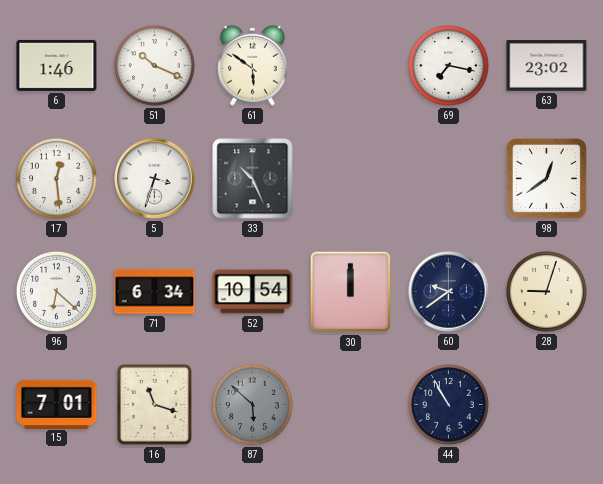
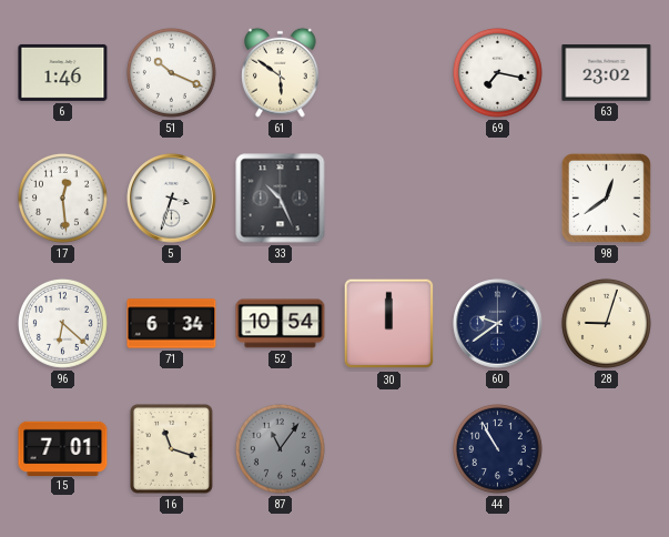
87: 5:52 -> 11:06 (280, 448)
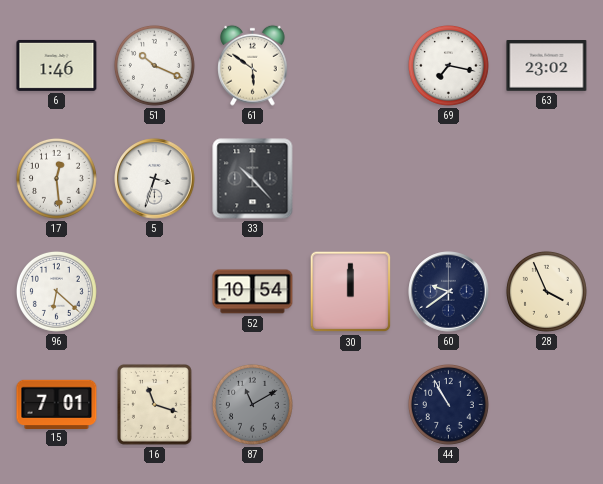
33: 10:26 -> 10:23 (253, 179)
98: 12:39 -> none (606, 197)
71: 6:34 -> none (172, 324)
28: 9:03 -> 3:56 (546, 291)
87: 11:06 -> 11:10 (252, 404)
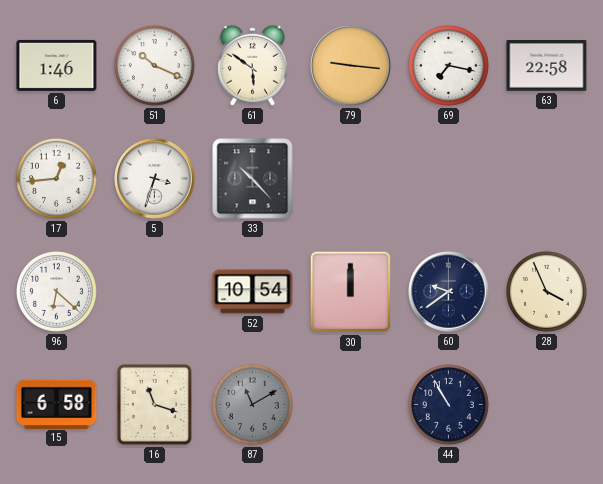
79: none -> 9:16 (351, 66)
63: 23:02 -> 22:58 (547, 66)
17: 12:29 -> 12:44 (56, 178)
15: 7:01 -> 6:58 (57, 404)
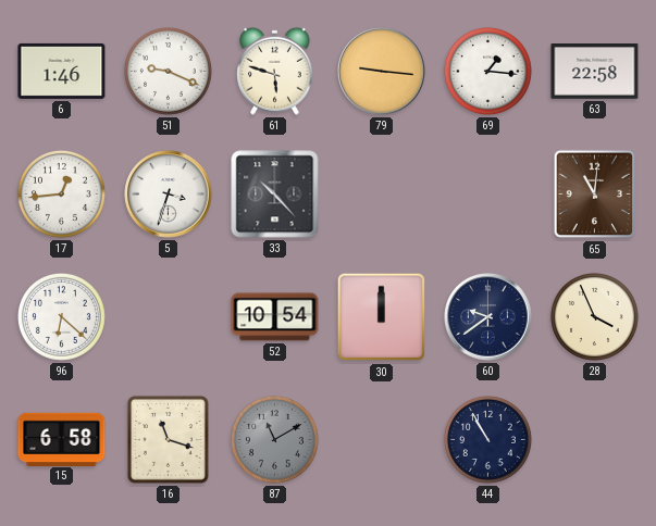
51: 10:19 -> 9:19 (168, 71)
61: 5:51 -> 5:48 (275, 71)
69: 7:17 -> 1:16 (487, 71)
65: none -> 11:01 (594, 195)
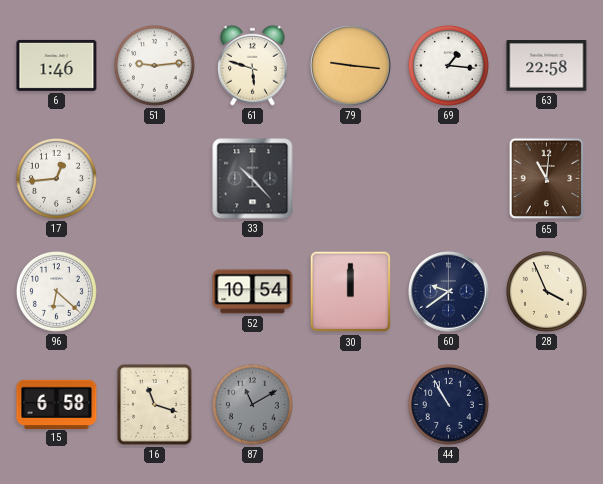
51: 9:19 -> 9:14 (154, 65)
5: 3:33 -> none (169, 195)
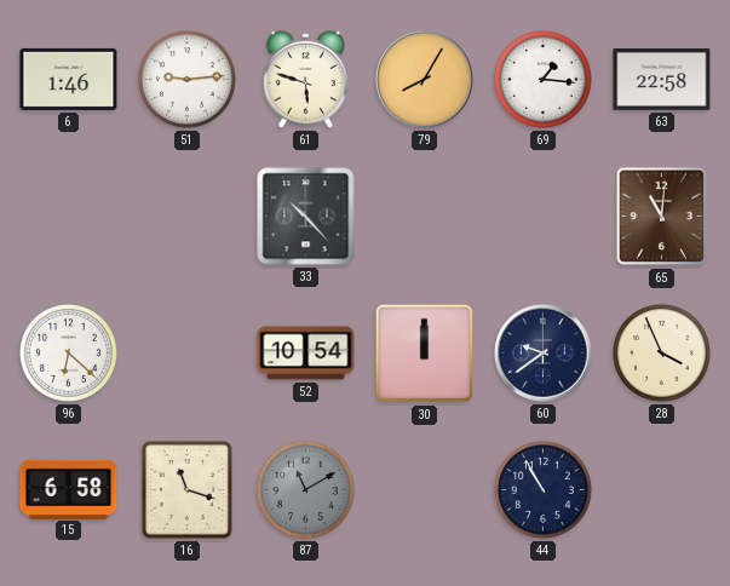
79: 9:16 -> 8:05 (425, 80)
17: 12:44 -> none (56, 178)
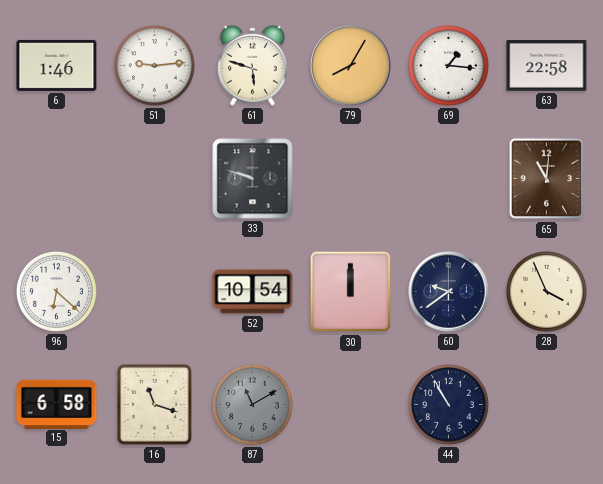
33: 10:23 -> 9:48 (253, 179)
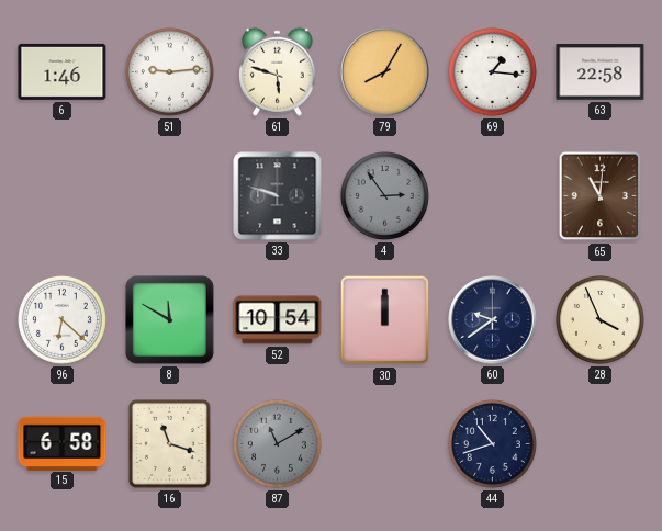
4: none -> 2:54 (384, 195)
8: none -> 11:50 (169, 319)
44: 10:55 -> 10:42 (492, 443)
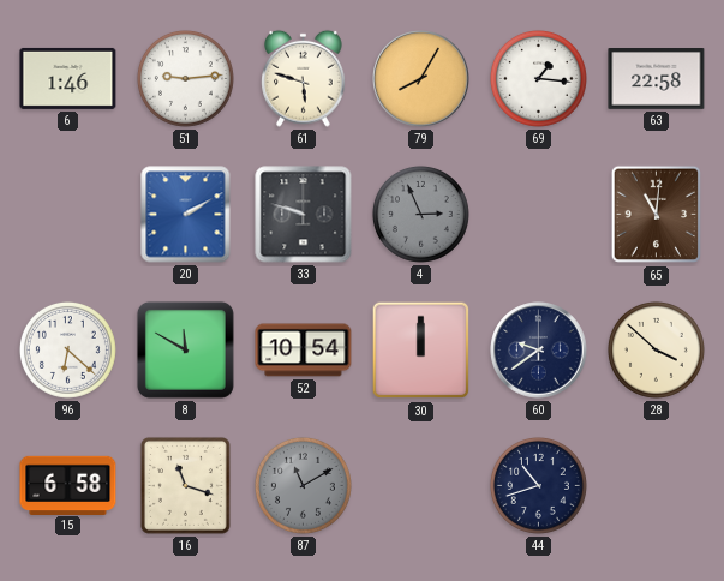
20: none -> 2:10 (186, 215)
4: 2:54 -> 2:56 (420, 214)
28: 3:56 -> 3:52 (656, 349)
